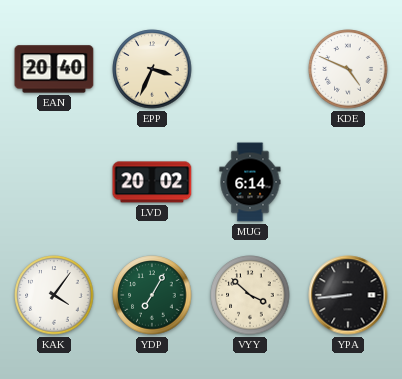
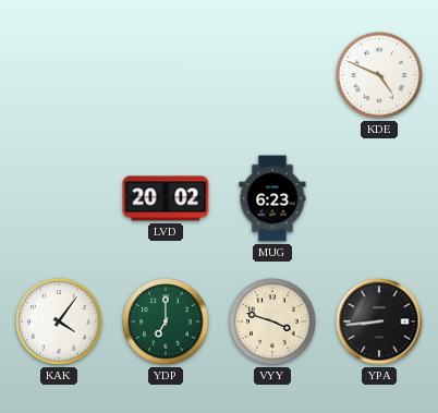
EAN: 20:40 -> none (54, 69)
EPP: 3:34 -> none (152, 69)
MUG: 6:14 -> 6:23 (272, 198)
YDP: 7:05 -> 7:00 (166, 321)
VYY: 3:52 -> 3:48 (272, 321)
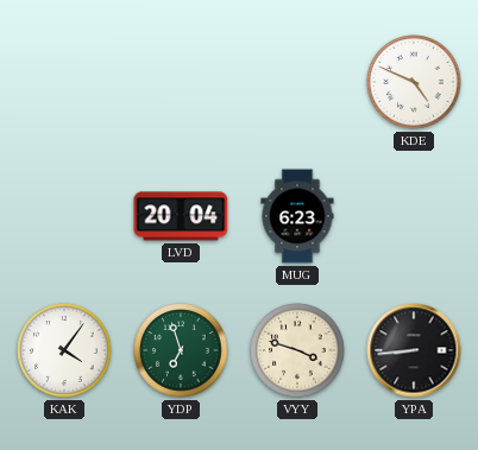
LVD: 20:02 -> 20:04 (181, 216)
YDP: 7:00 -> 6:57 (181, 350)
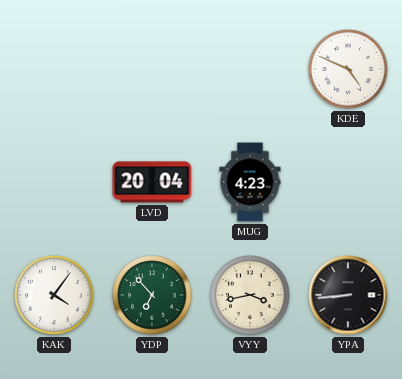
MUG: 6:23 -> 4:23 (250, 182)
YDP: 6:57 -> 6:53 (152, 295)
VYY: 3:48 -> 3:43 (250, 295)
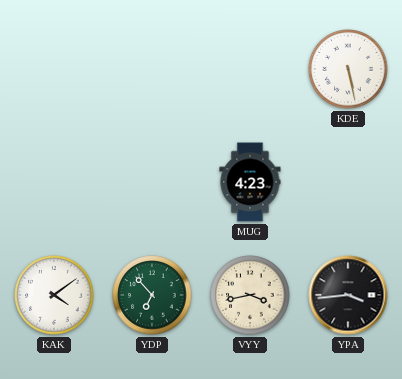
KDE: 4:49 -> 5:28 (348, 69)
LVD: 20:04 -> none (152, 182)
KAK: 4:06 -> 4:09 (54, 295)
YPA: 8:44 -> 3:44 (348, 295)
